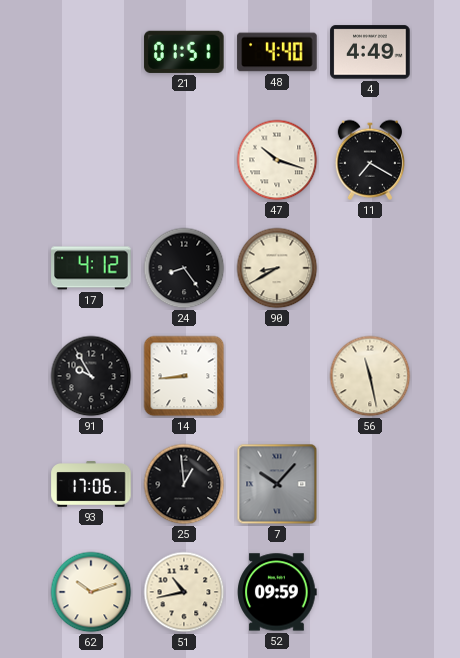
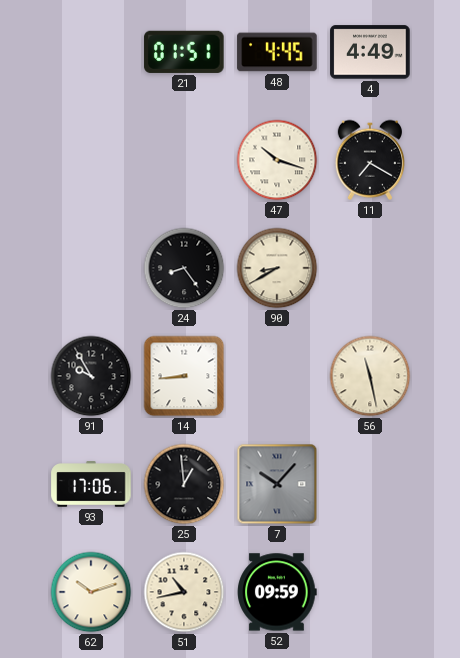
48: 4:40 -> 4:45 (277, 52)
17: 4:12 -> none (91, 268)
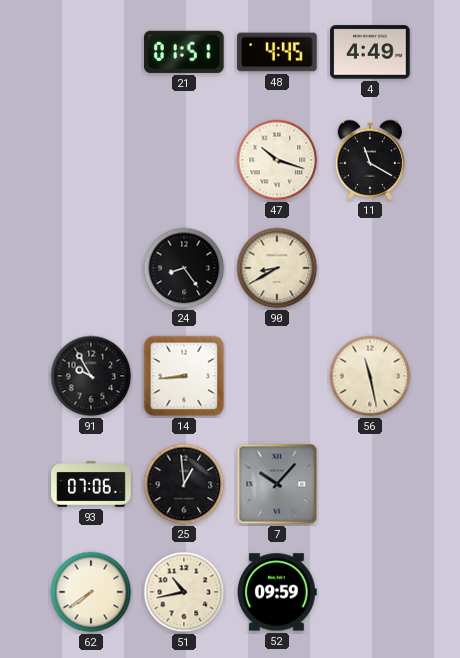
11: 7:20 -> 11:20 (369, 160)
93: 17:06 -> 07:06 (91, 484)
62: 10:12 -> 7:39 (91, 592)
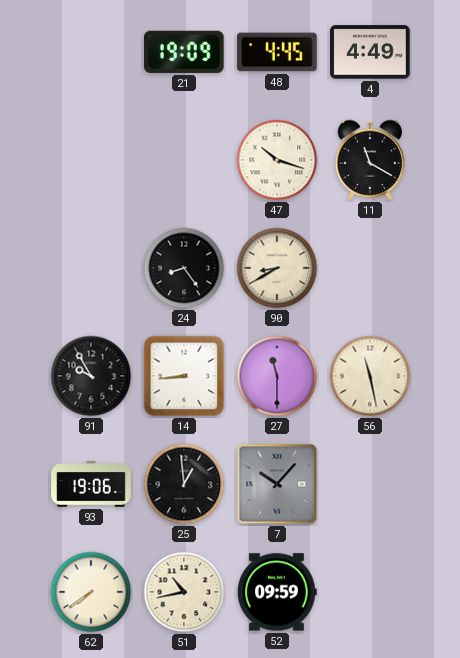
21: 01:51 -> 19:09 (184, 52)
27: none -> 11:30 (277, 376)
93: 07:06 -> 19:06 (91, 484)
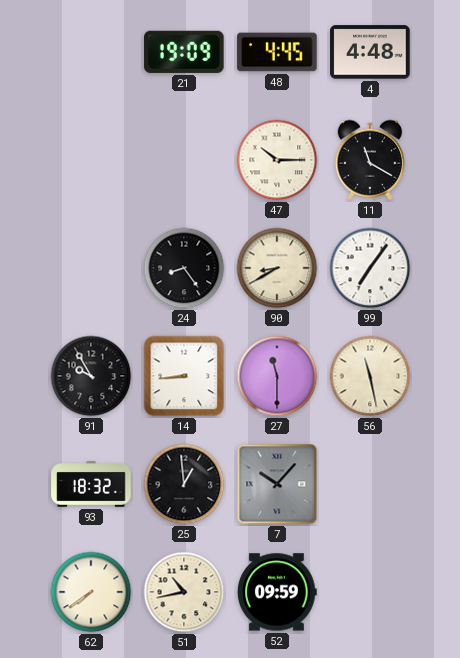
4: 4:49 -> 4:48 (370, 52)
47: 10:18 -> 10:15 (277, 160)
99: none -> 7:06 (370, 268)
93: 19:06 -> 18:32 (91, 484)
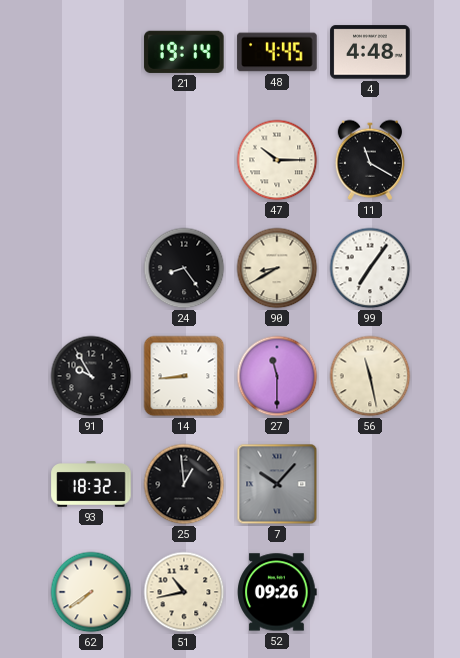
21: 19:09 -> 19:14 (184, 52)
52: 09:59 -> 09:26 (277, 592)
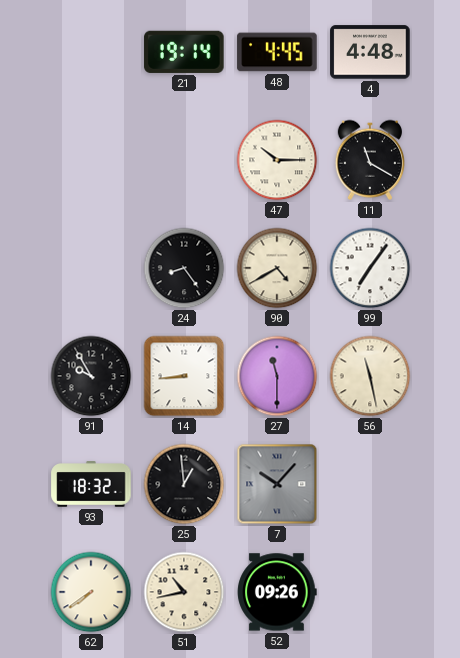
90: 8:40 -> 4:40 (277, 268)
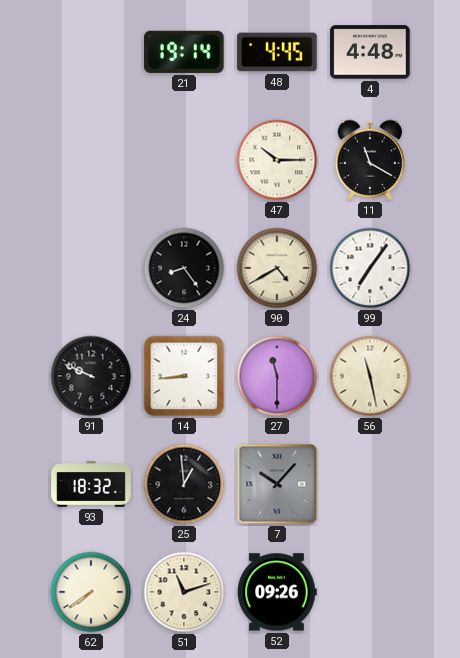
91: 9:55 -> 9:49 (91, 376)
51: 10:43 -> 11:12 (184, 592)
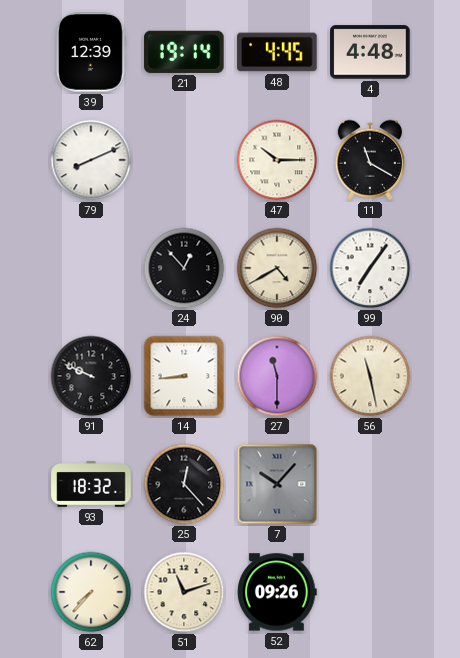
39: none -> 12:39 (91, 52)
79: none -> 8:11 (91, 160)
24: 8:24 -> 12:53 (184, 268)
25: 12:59 -> 12:23 (184, 484)
62: 7:39 -> 7:37 (91, 592)
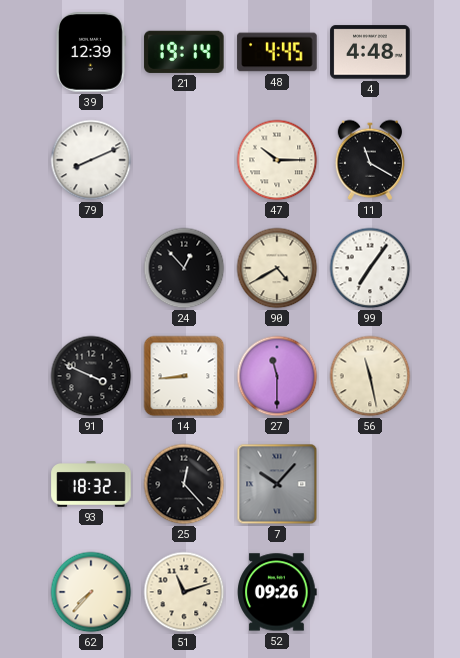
91: 9:49 -> 3:49 (91, 376)
